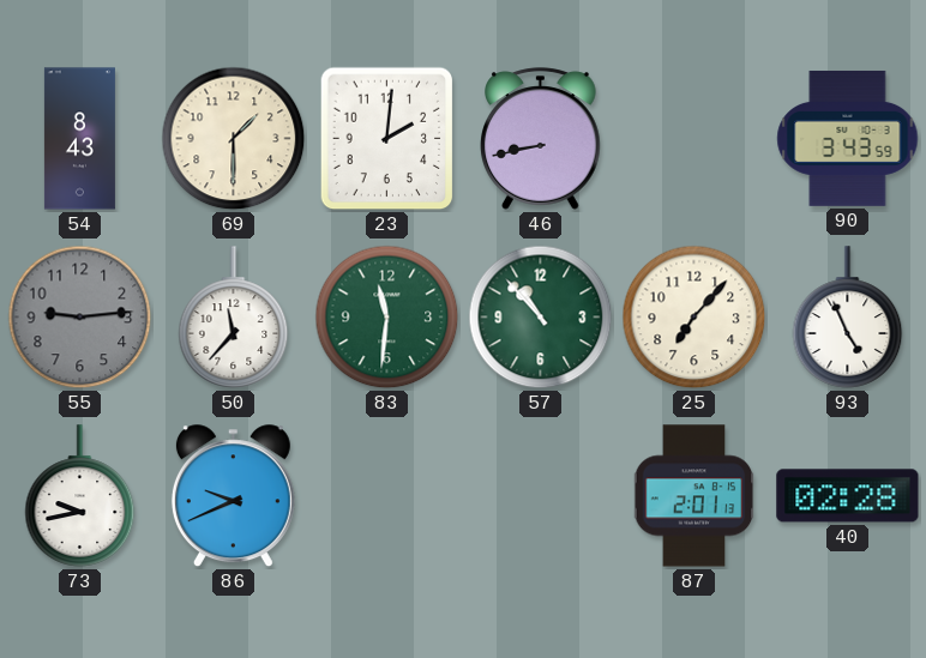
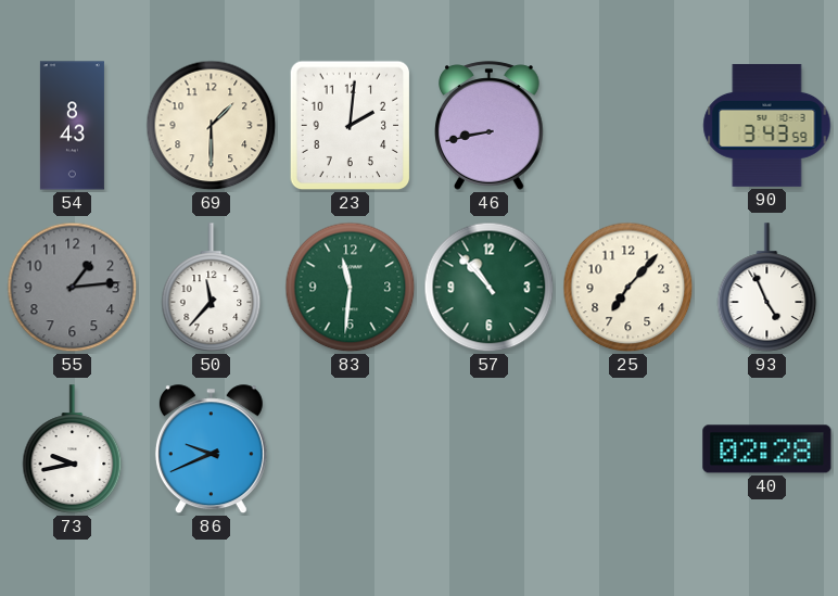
55: 9:14 -> 1:14 (73, 288)
87: 2:01 -> none (694, 496)
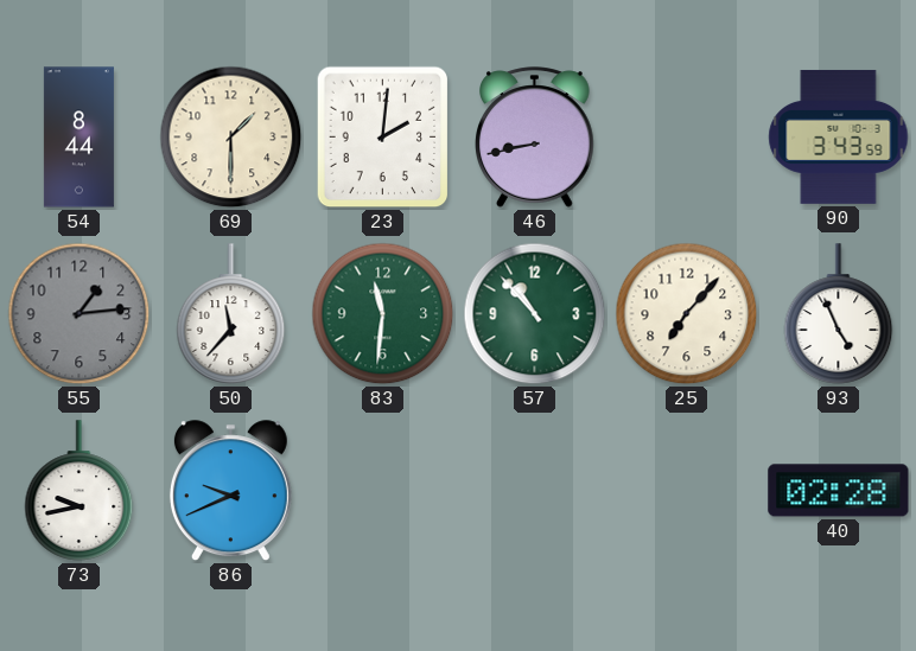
54: 8:43 -> 8:44 (78, 138)
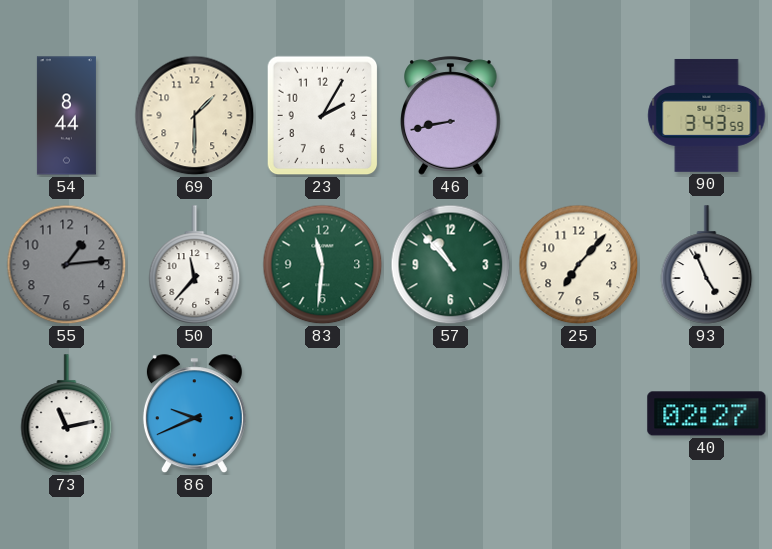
23: 2:01 -> 2:05 (323, 116)
73: 9:43 -> 11:13 (67, 414)
40: 02:28 -> 02:27 (707, 414)
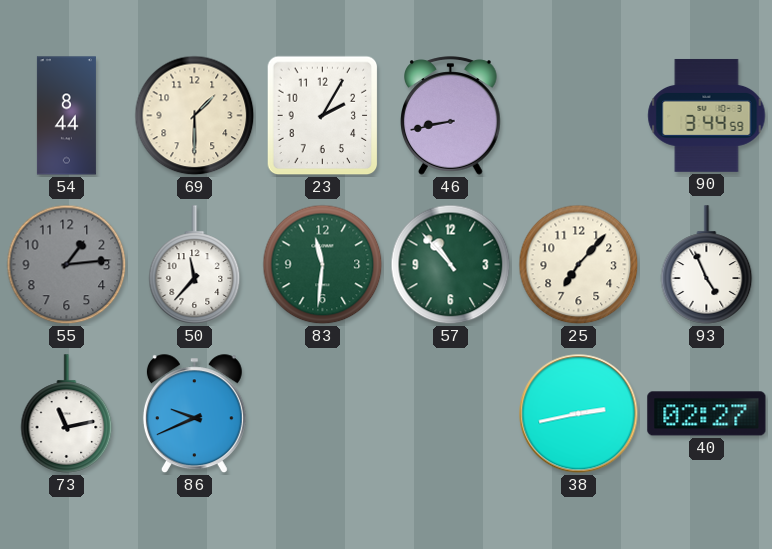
90: 3:43 -> 3:44 (707, 115)
38: none -> 2:43 (579, 414)
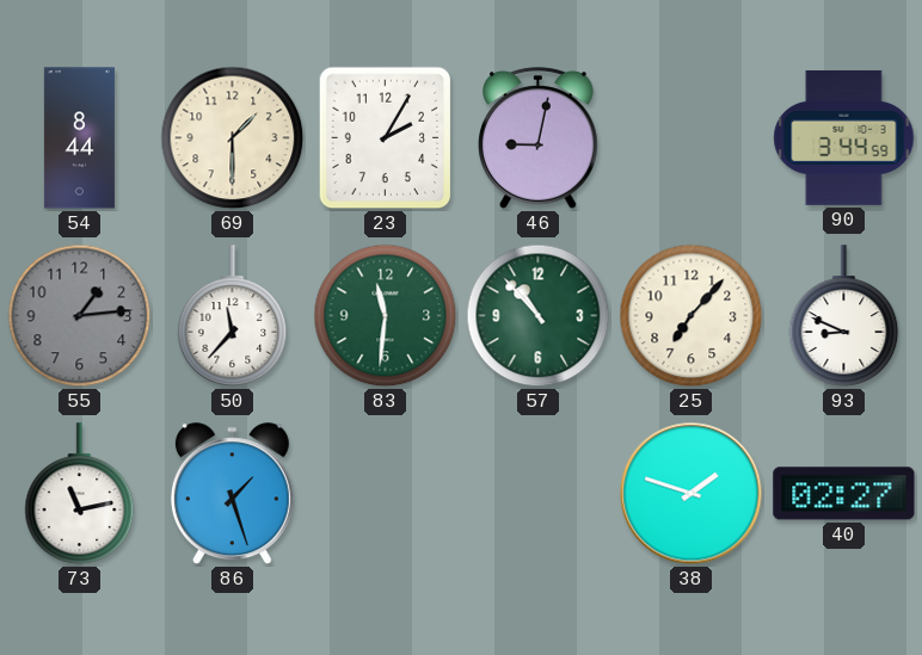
46: 8:43 -> 9:02 (539, 138)
93: 4:56 -> 8:49 (844, 316)
86: 9:41 -> 1:27 (232, 494)
38: 2:43 -> 1:48 (691, 494)
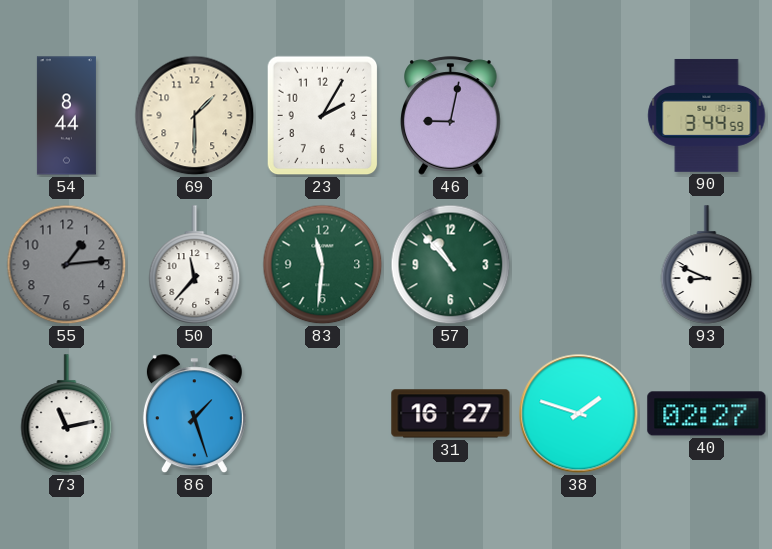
25: 7:07 -> none (691, 316)
31: none -> 16:27 (451, 414)
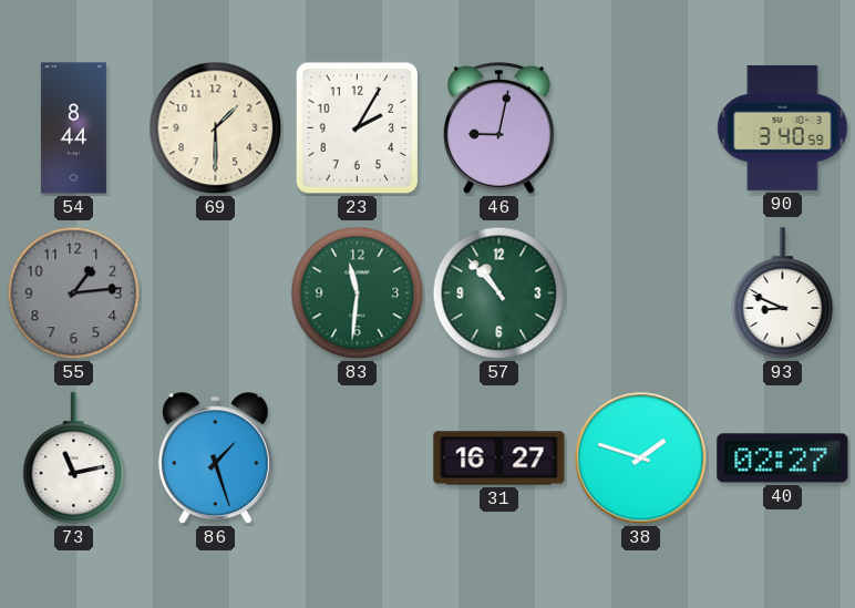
90: 3:44 -> 3:40 (783, 127)
50: 11:37 -> none (195, 265)
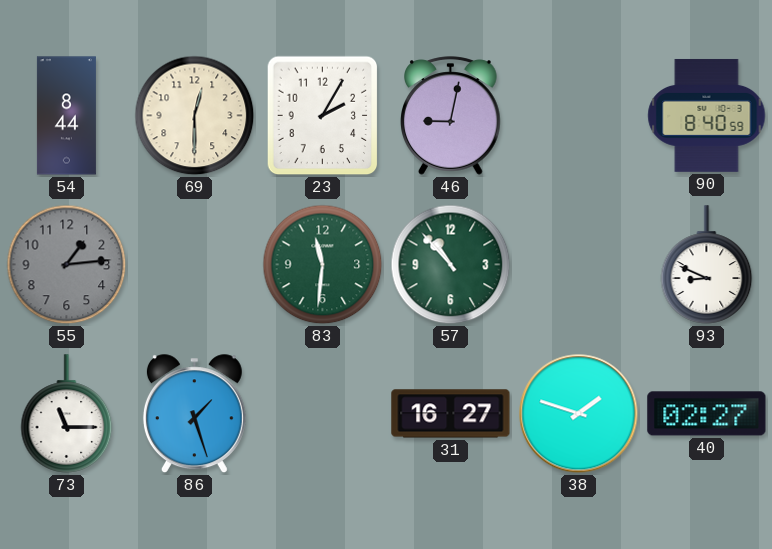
69: 1:30 -> 12:30 (195, 116)
90: 3:40 -> 8:40 (707, 115)
73: 11:13 -> 11:15 (67, 414)
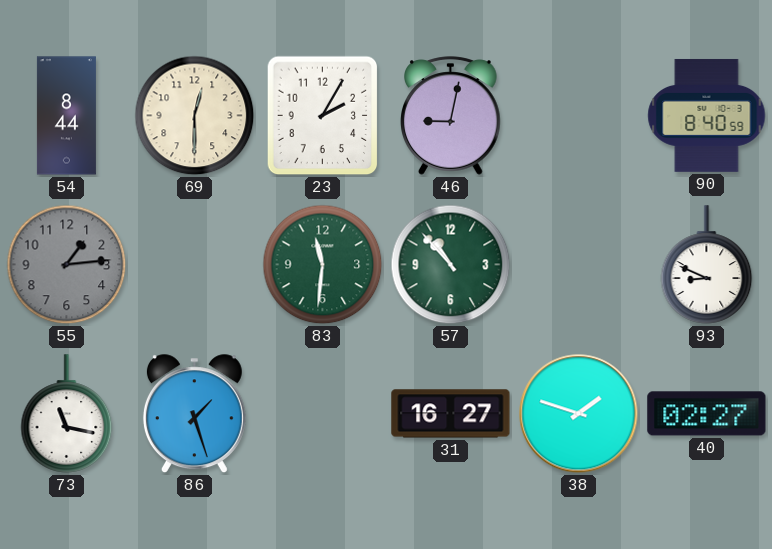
73: 11:15 -> 11:17 (67, 414)
